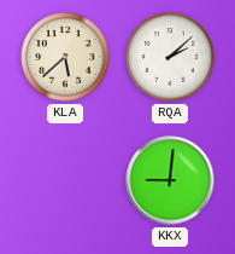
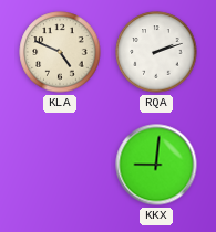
KLA: 5:38 -> 4:49 (60, 52)
RQA: 2:08 -> 2:12 (156, 52)
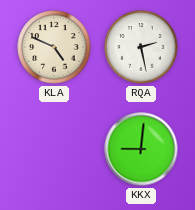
RQA: 2:12 -> 2:28 (141, 47)
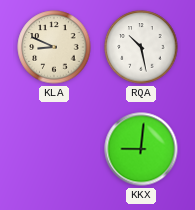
KLA: 4:49 -> 8:49 (54, 47)
RQA: 2:28 -> 10:28 (141, 47)
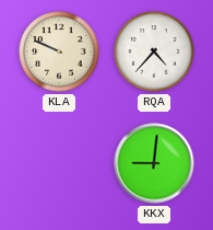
KLA: 8:49 -> 9:49 (59, 51)
RQA: 10:28 -> 4:37 (154, 51)
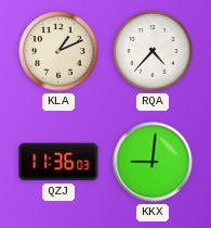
KLA: 9:49 -> 1:11 (58, 51)
QZJ: none -> 11:36 (58, 162)
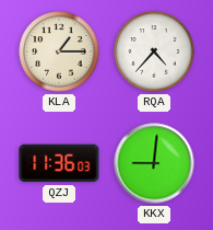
KLA: 1:11 -> 1:15 (59, 51)
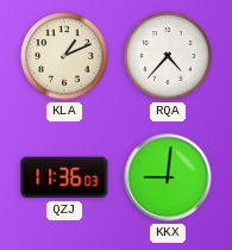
KLA: 1:15 -> 1:11 (64, 56)
